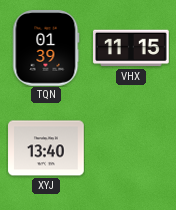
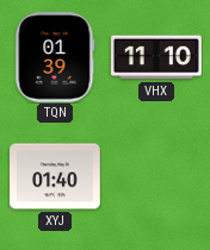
VHX: 11:15 -> 11:10 (156, 57)
XYJ: 13:40 -> 01:40 (55, 176)
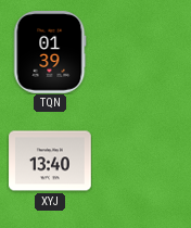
VHX: 11:10 -> none (156, 57)
XYJ: 01:40 -> 13:40 (50, 161)
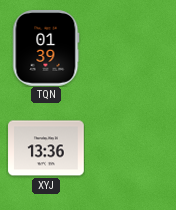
XYJ: 13:40 -> 13:36 (46, 148)
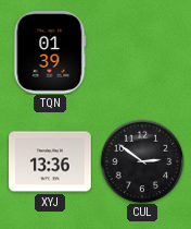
CUL: none -> 2:51 (142, 161)
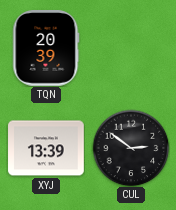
TQN: 01:39 -> 20:39 (46, 49)
XYJ: 13:36 -> 13:39 (46, 148)
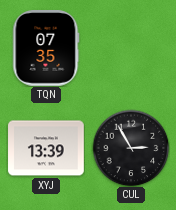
TQN: 20:39 -> 07:35 (46, 49)
CUL: 2:51 -> 2:55 (131, 148)
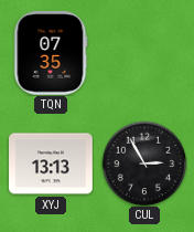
XYJ: 13:39 -> 13:13 (51, 164)
